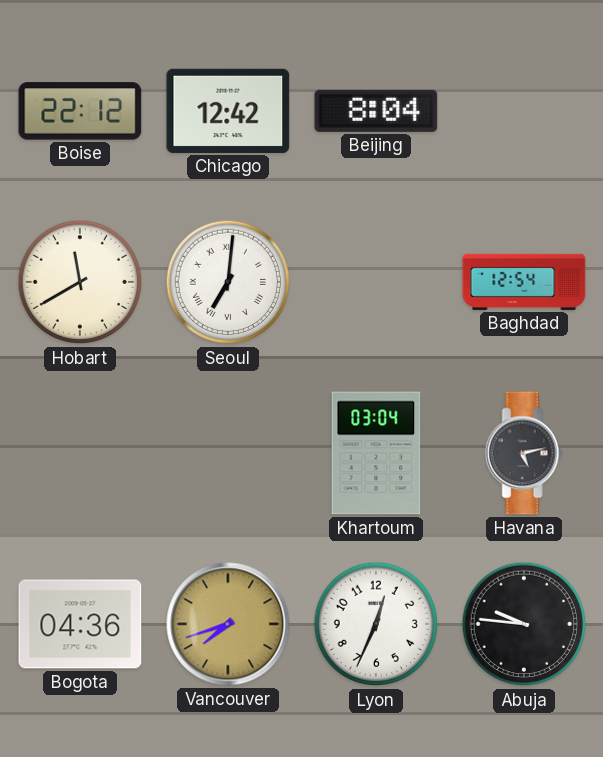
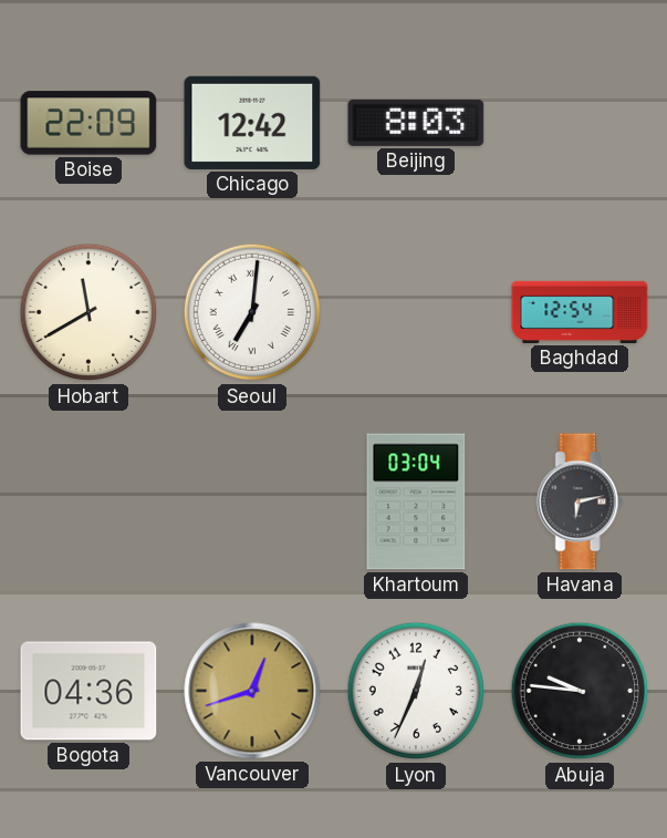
Boise: 22:12 -> 22:09 (88, 123)
Beijing: 8:04 -> 8:03 (416, 123)
Havana: 5:13 -> 6:13 (580, 501)
Vancouver: 7:42 -> 12:42 (252, 691)
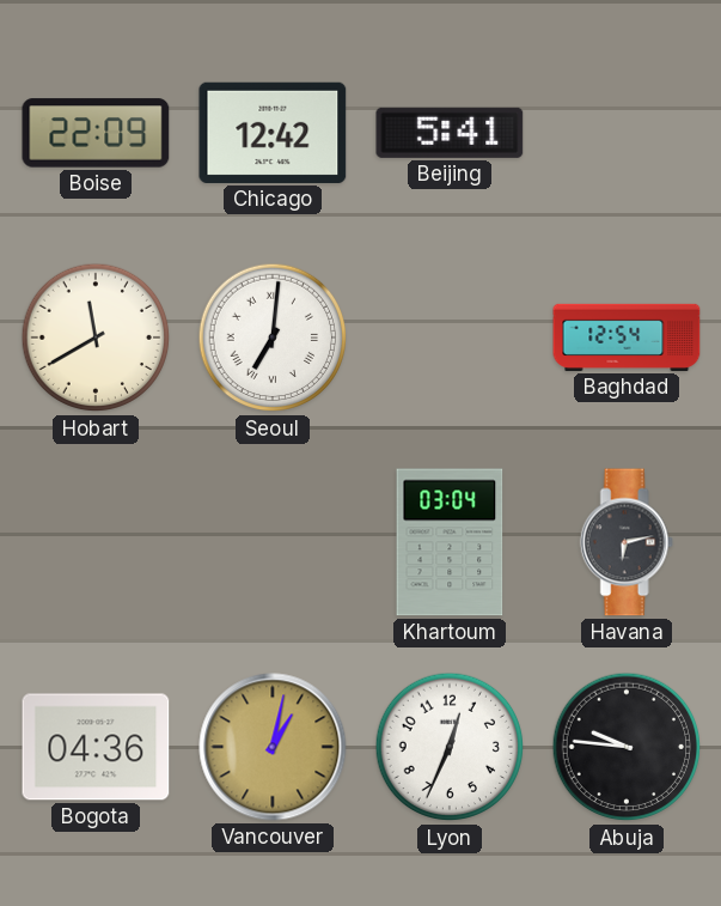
Beijing: 8:03 -> 5:41 (450, 133)
Vancouver: 12:42 -> 1:02 (273, 747)
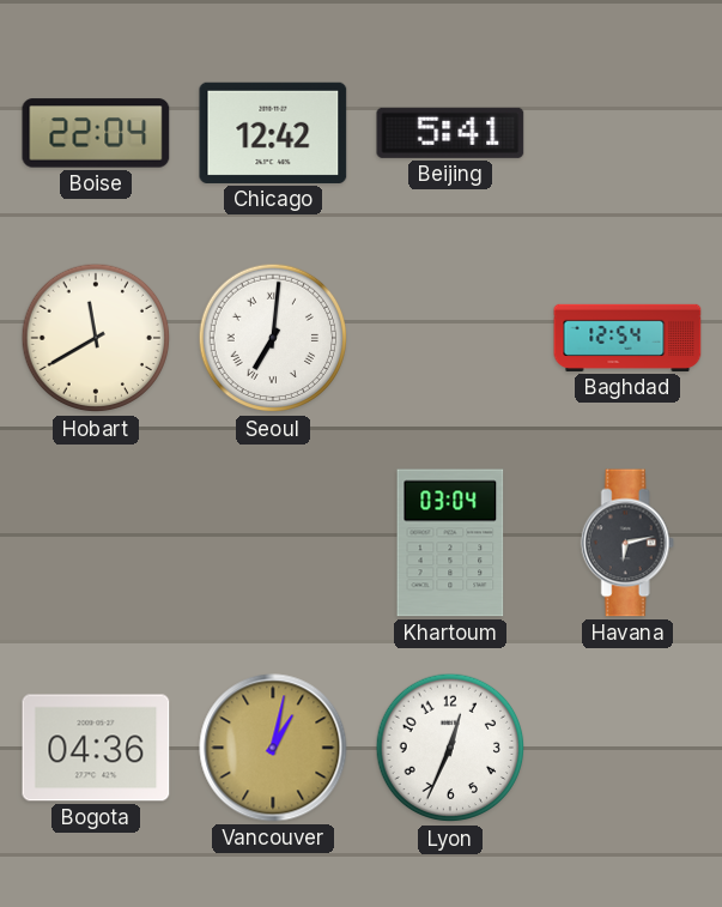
Boise: 22:09 -> 22:04 (96, 133)
Abuja: 9:46 -> none (627, 747)
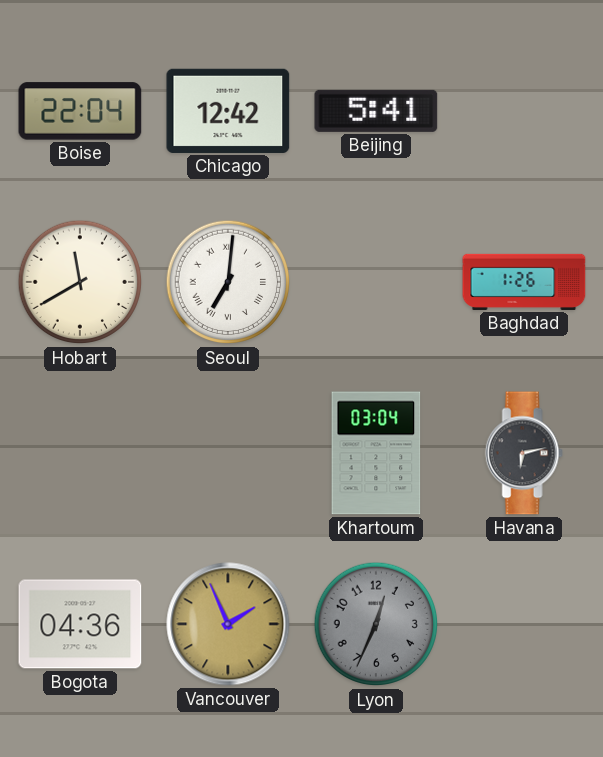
Baghdad: 12:54 -> 1:26 (524, 282)
Vancouver: 1:02 -> 1:56 (228, 624)
Lyon dial: white -> grey (376, 624)
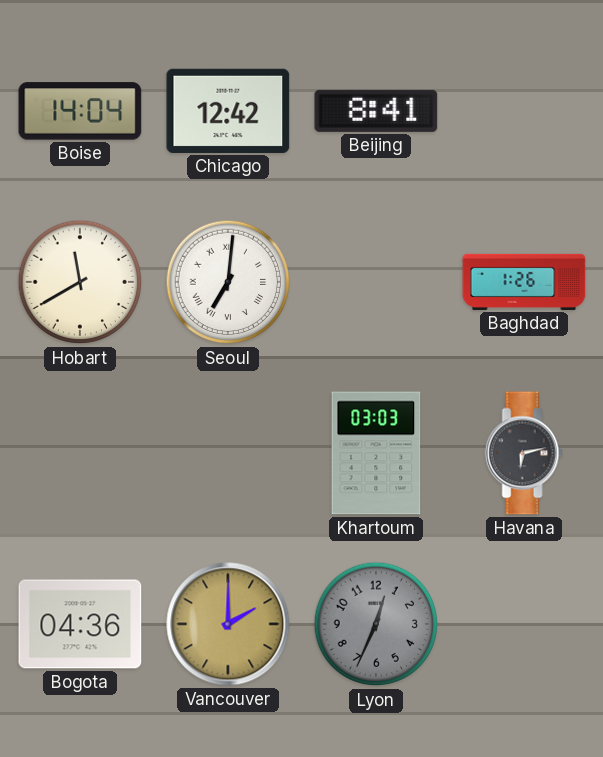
Boise: 22:04 -> 14:04 (80, 111)
Beijing: 5:41 -> 8:41 (376, 111)
Khartoum: 03:04 -> 03:03 (376, 453)
Vancouver: 1:56 -> 2:00 (228, 624)
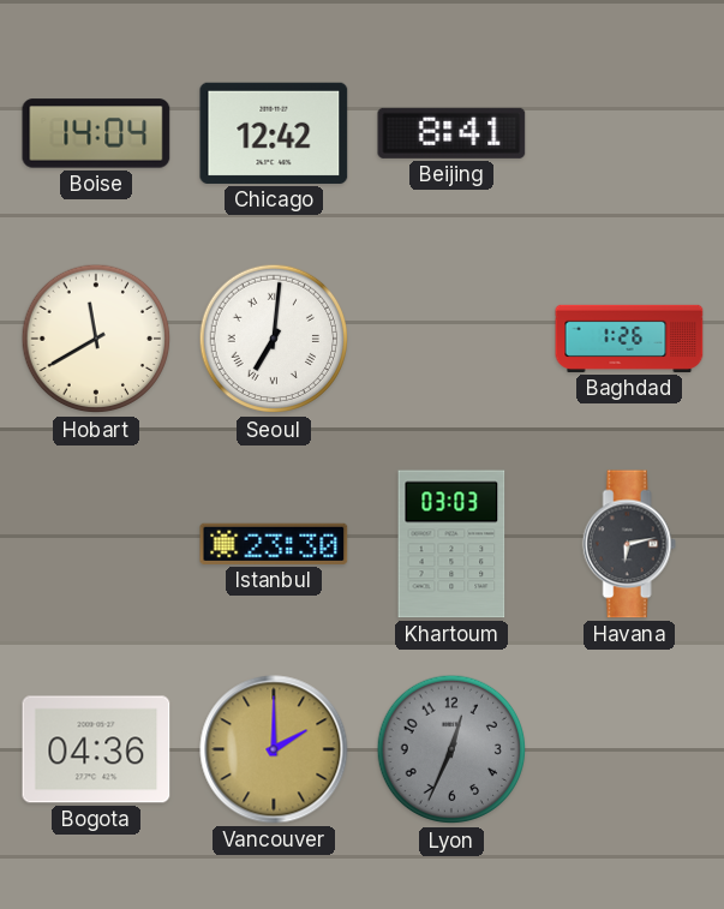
Istanbul: none -> 23:30 (274, 544)
